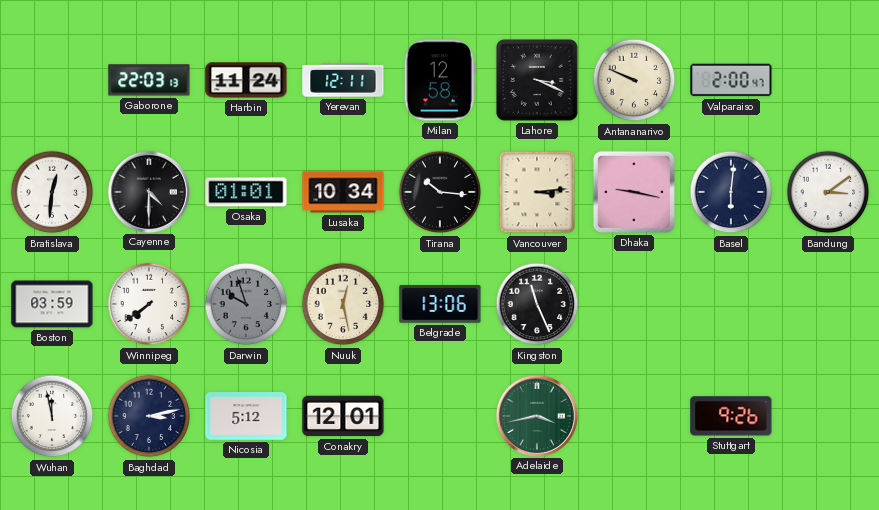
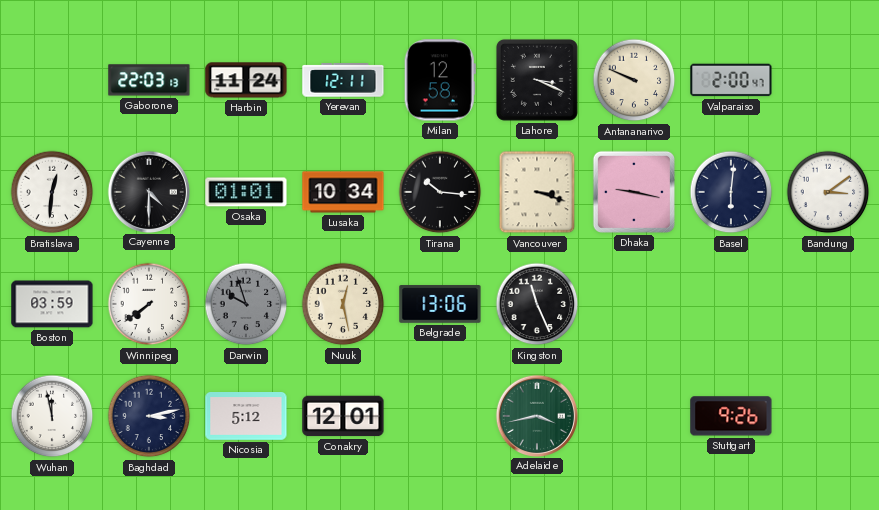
Vancouver: 3:14 -> 3:18 (537, 192)
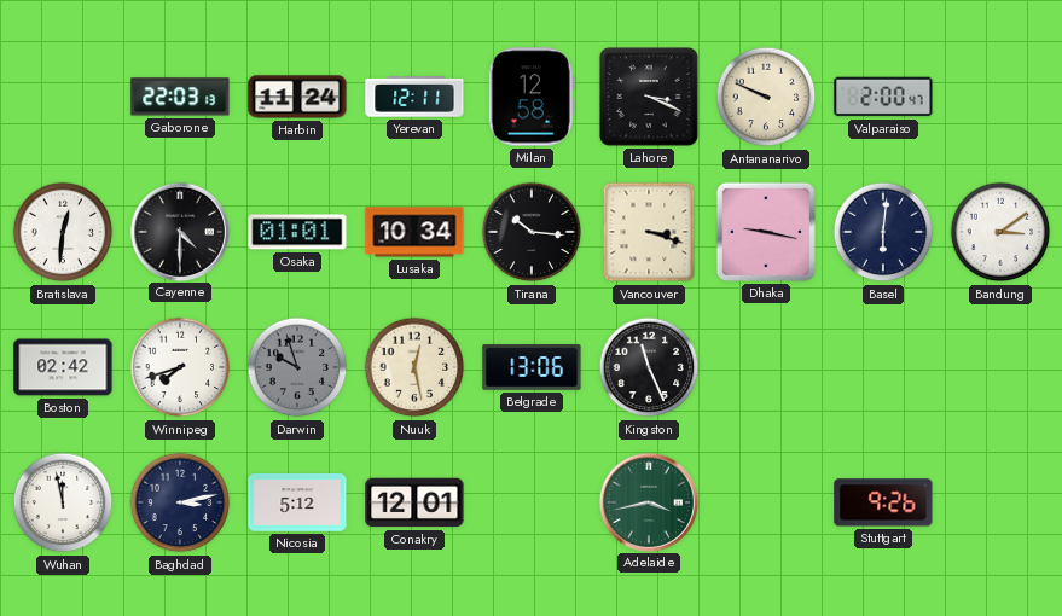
Boston: 03:59 -> 02:42 (63, 367)
Winnipeg: 7:39 -> 7:42 (180, 367)
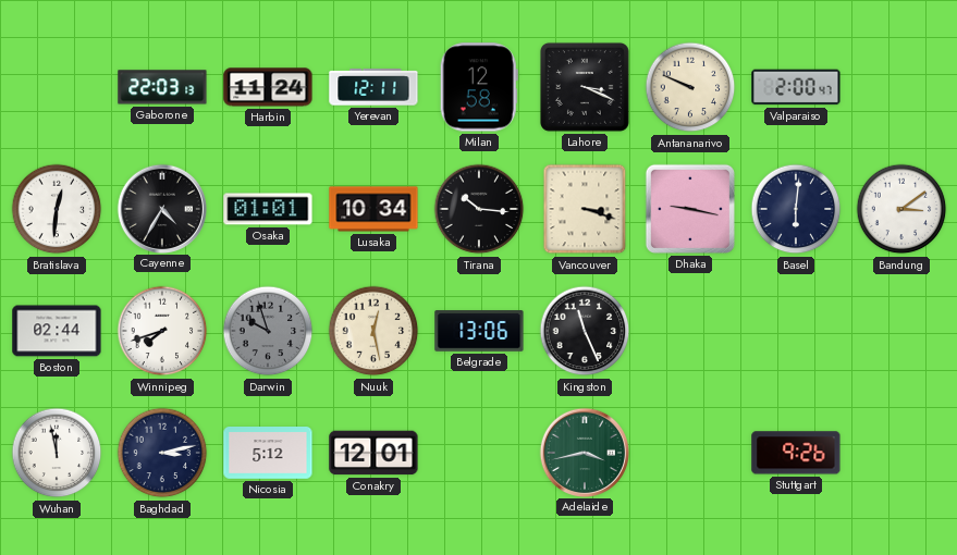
Cayenne: 4:30 -> 4:35 (161, 208)
Boston: 02:42 -> 02:44 (57, 331)
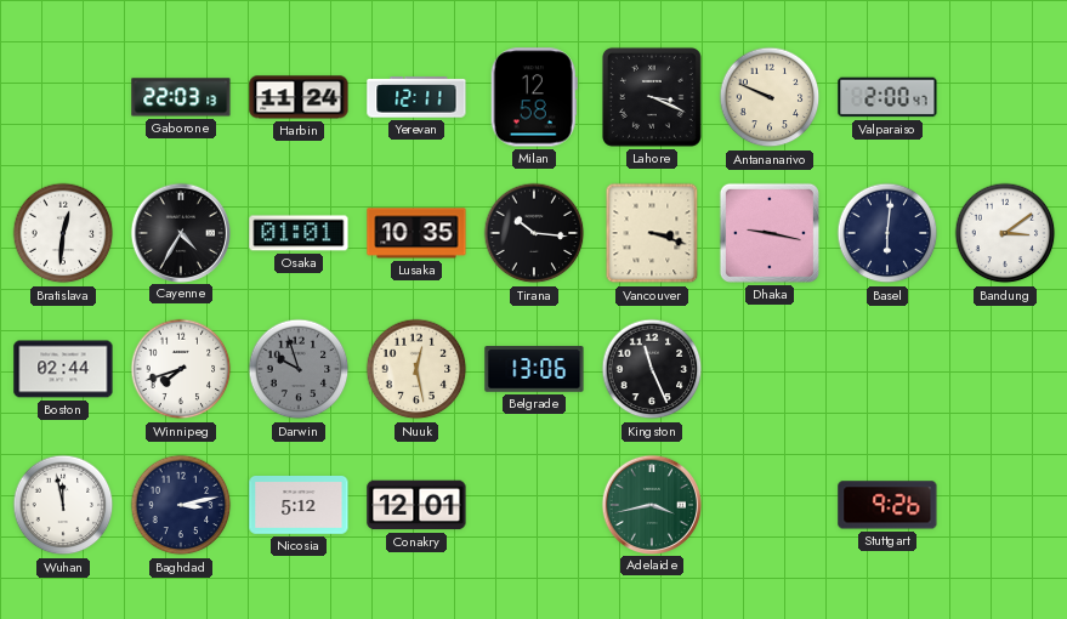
Lusaka: 10:34 -> 10:35 (416, 233)
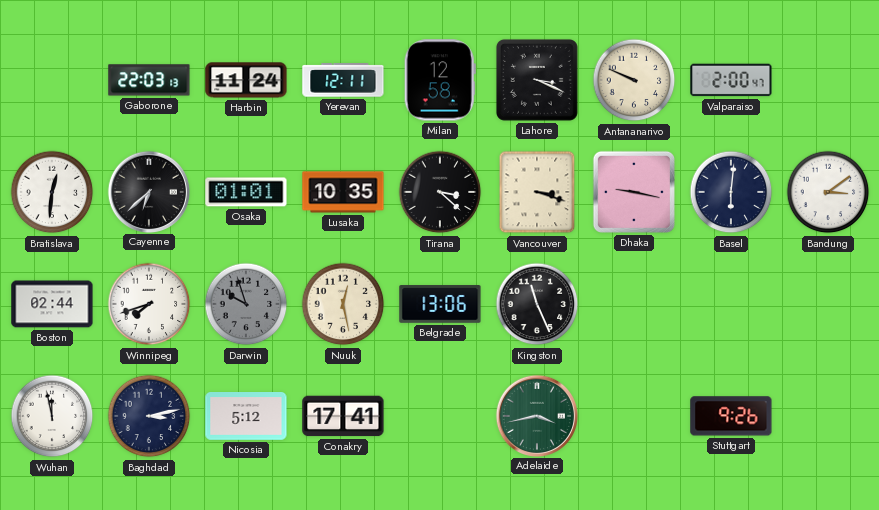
Cayenne: 4:35 -> 6:38 (148, 191)
Tirana: 10:16 -> 3:22 (440, 192)
Conakry: 12:01 -> 17:41 (343, 416)
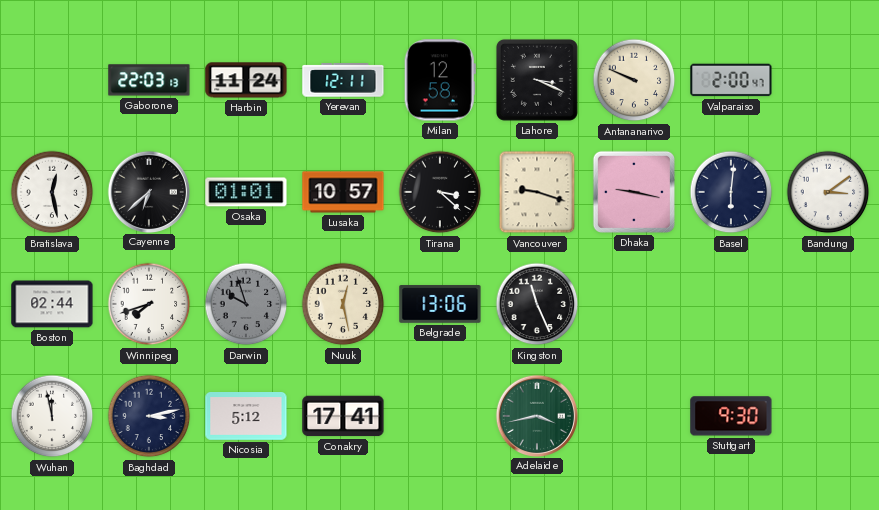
Bratislava: 12:31 -> 12:28 (52, 192)
Lusaka: 10:35 -> 10:57 (343, 192)
Vancouver: 3:18 -> 9:18 (537, 192)
Stuttgart: 9:26 -> 9:30 (731, 416)
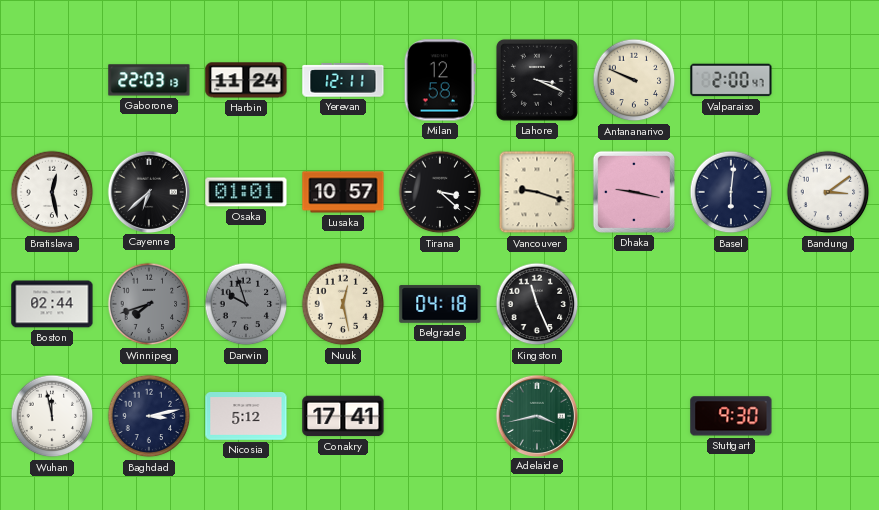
Winnipeg dial: white -> grey (149, 304)
Belgrade: 13:06 -> 04:18 (440, 304)
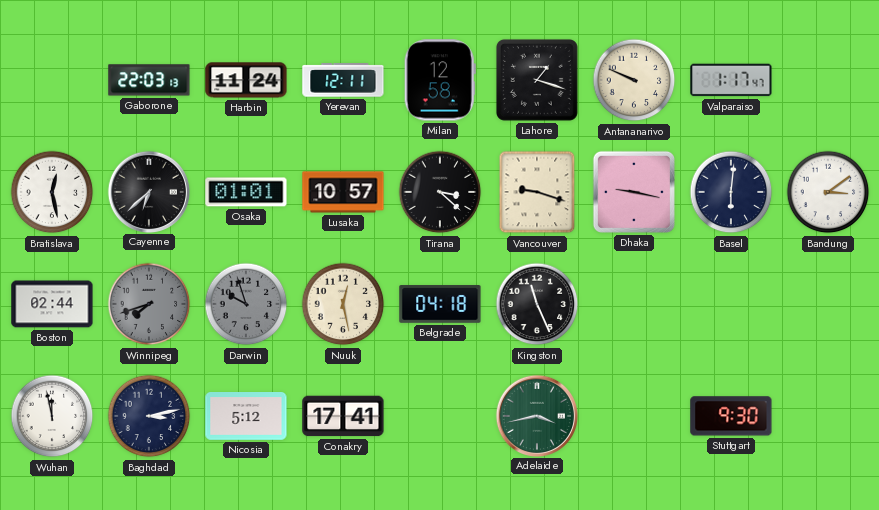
Lahore: 3:19 -> 1:18 (537, 80)
Valparaiso: 2:00 -> 1:17 (731, 80)
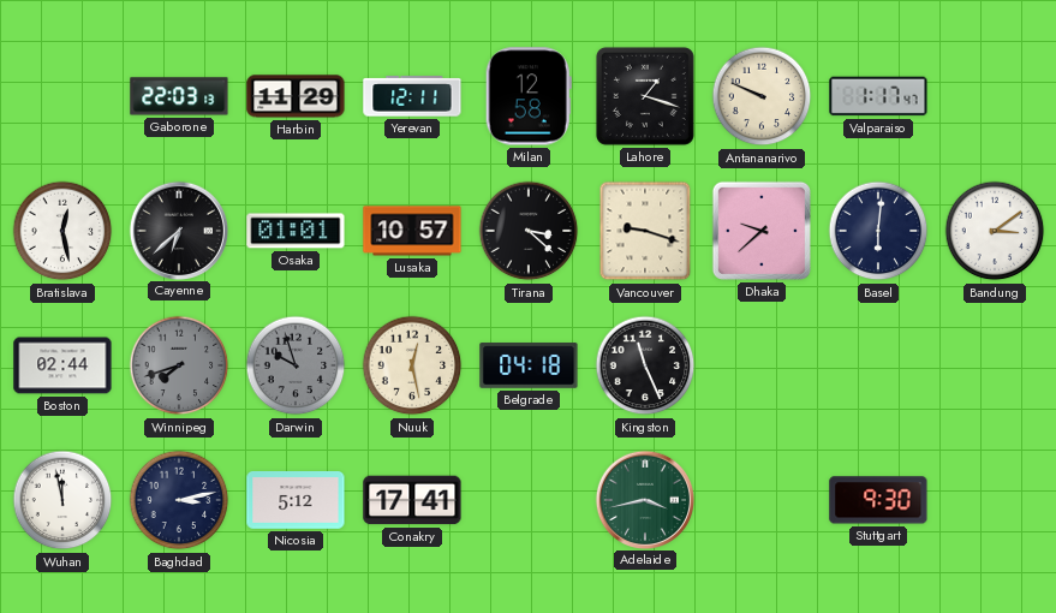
Harbin: 11:24 -> 11:29 (296, 96)
Dhaka: 9:17 -> 9:38 (762, 231)
